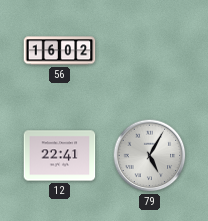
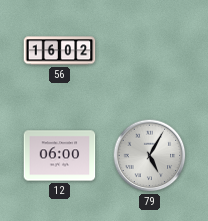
12: 22:41 -> 06:00 (60, 156)
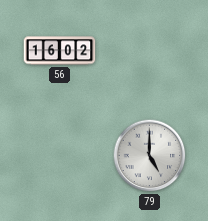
12: 06:00 -> none (60, 156)
79: 5:05 -> 5:00 (150, 156)
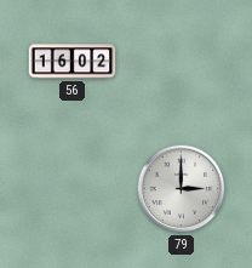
79: 5:00 -> 3:00 (182, 189)
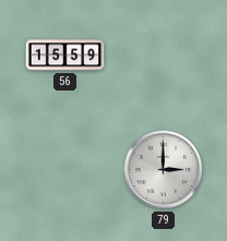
56: 16:02 -> 15:59 (65, 56)
